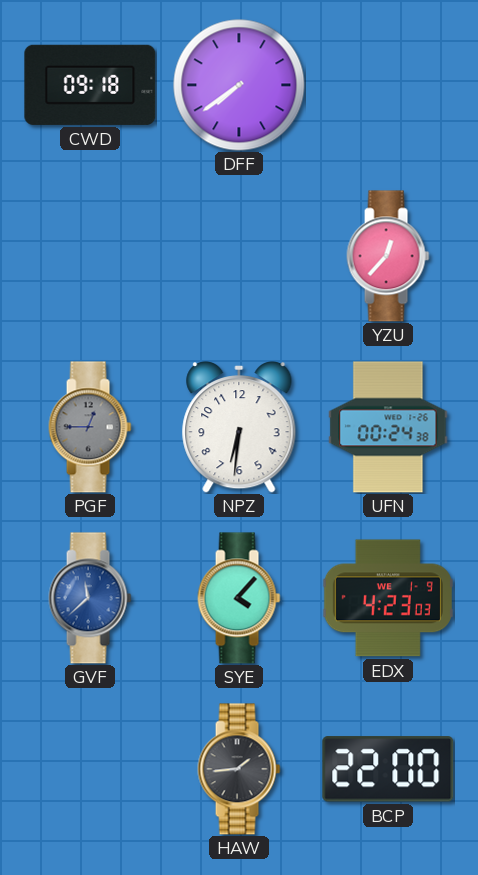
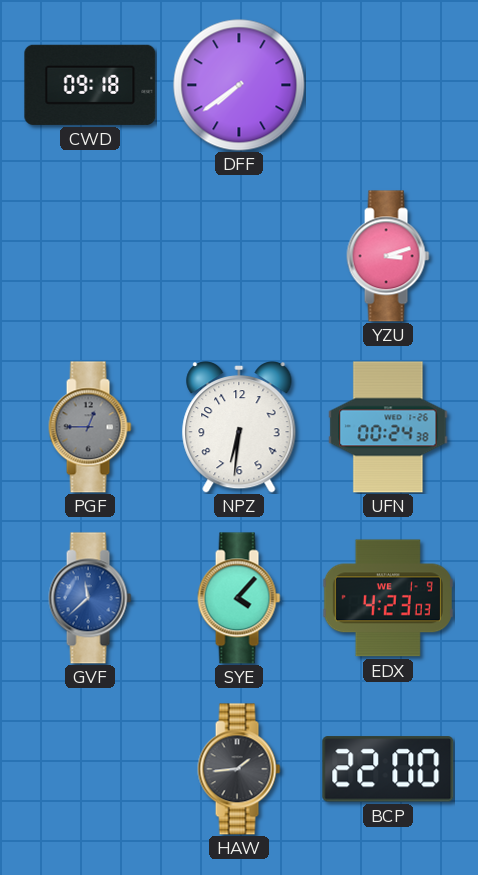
YZU: 12:37 -> 3:12 (388, 256)
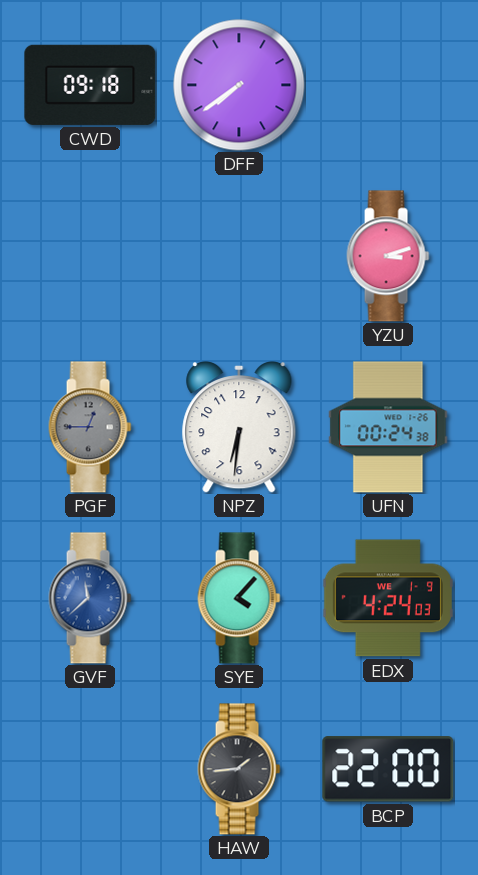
EDX: 4:23 -> 4:24 (388, 598)
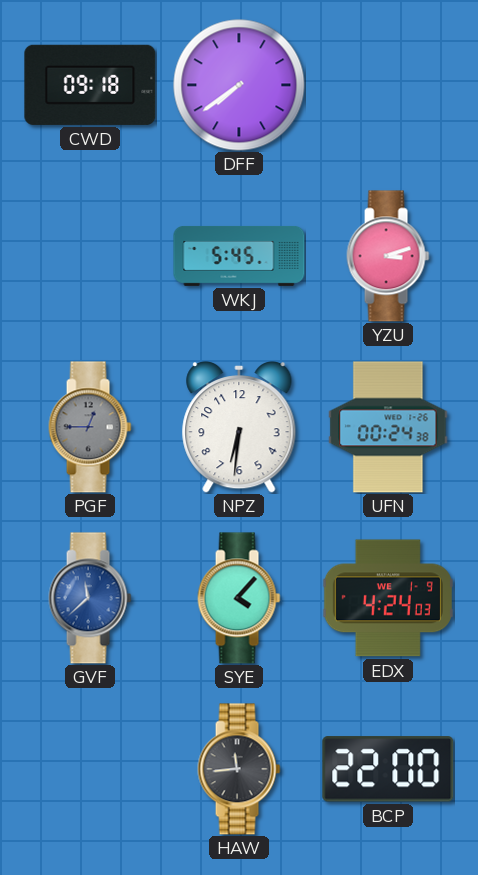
WKJ: none -> 5:45 (239, 256)
HAW: 1:44 -> 11:44 (239, 769)
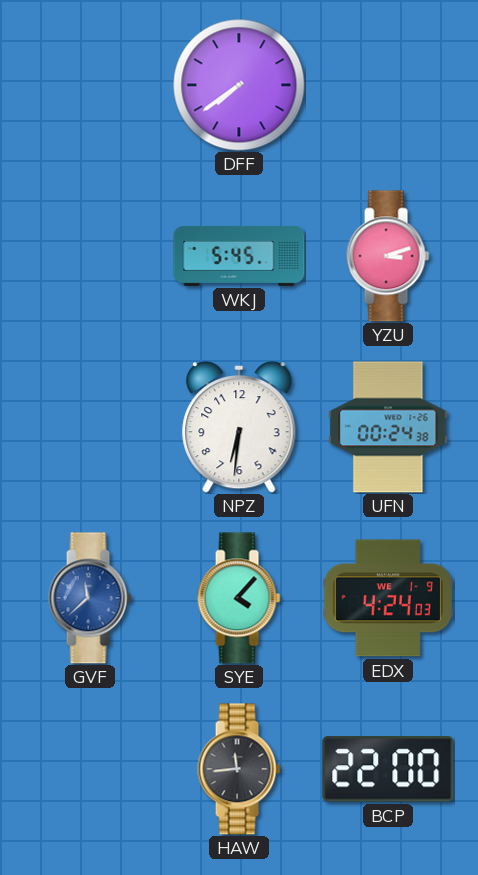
CWD: 09:18 -> none (90, 85)
PGF: 12:45 -> none (90, 427)
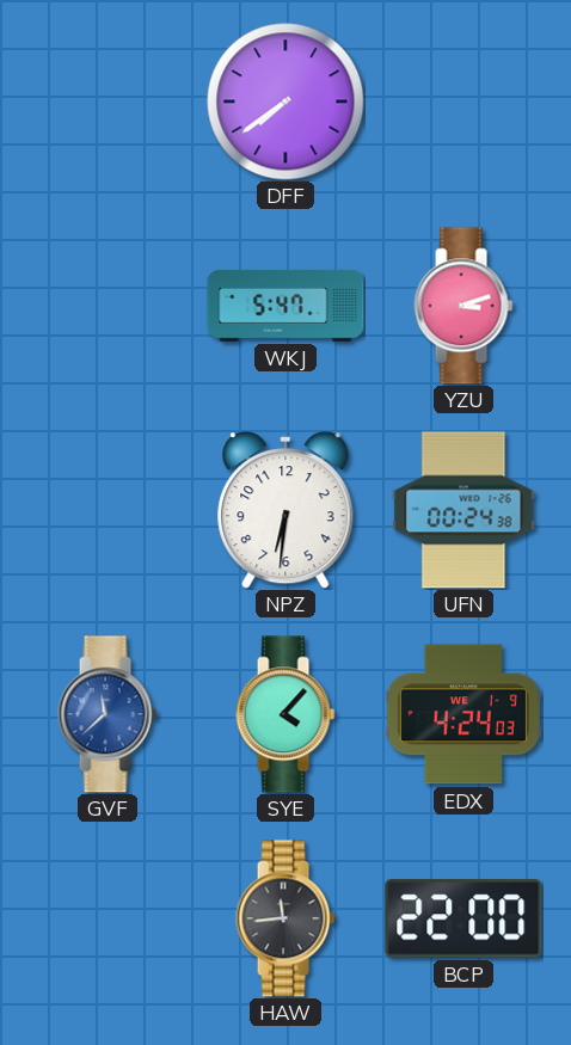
WKJ: 5:45 -> 5:47 (285, 306)
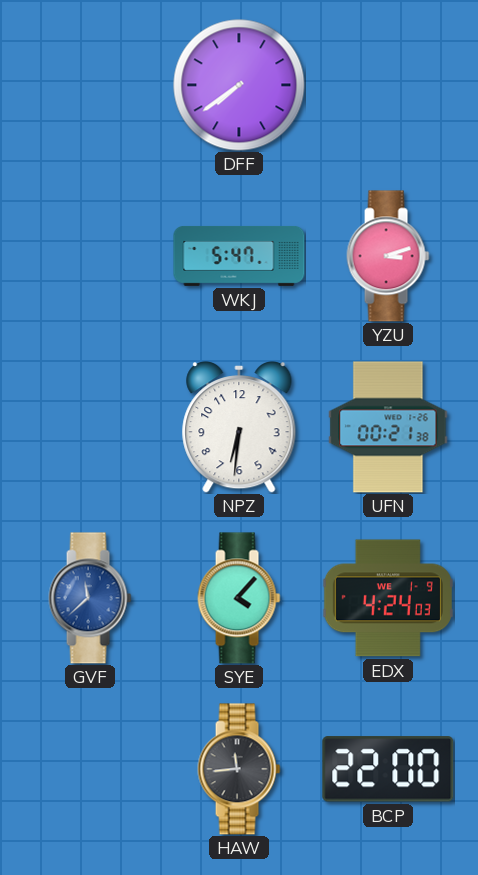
UFN: 00:24 -> 00:21 (388, 427)
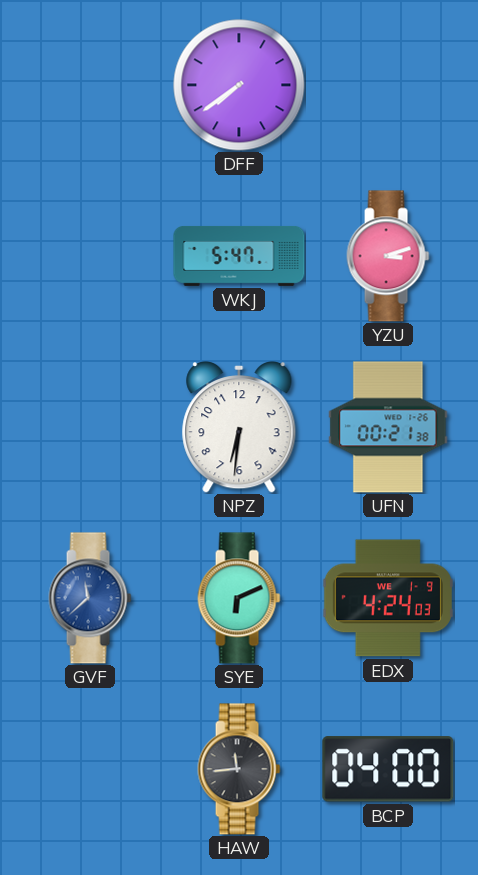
SYE: 4:07 -> 6:11 (239, 598)
BCP: 22:00 -> 04:00 (388, 769)
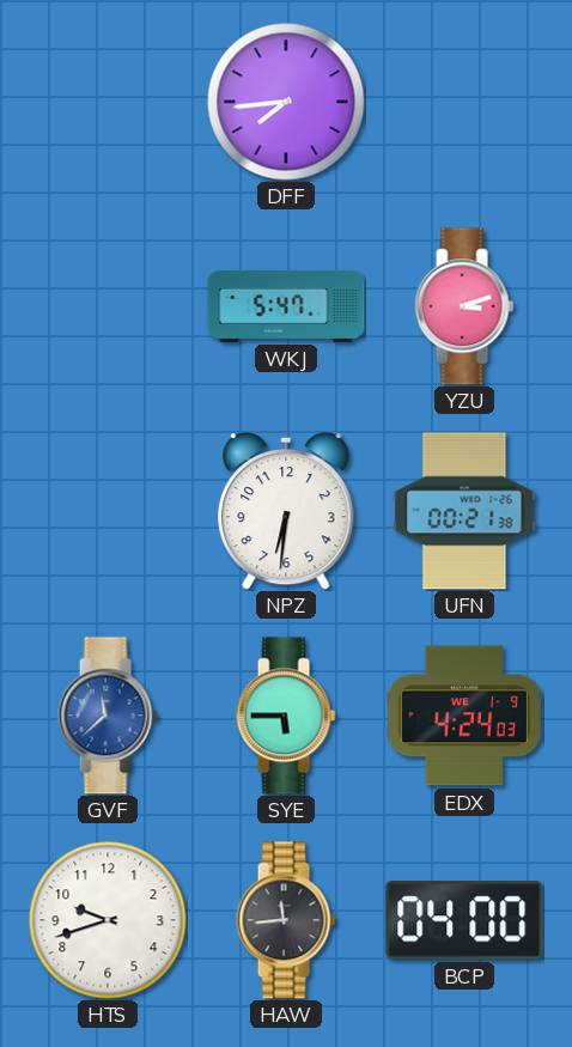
DFF: 7:39 -> 7:44 (286, 102)
SYE: 6:11 -> 5:45 (286, 716)
HTS: none -> 9:42 (108, 920)
